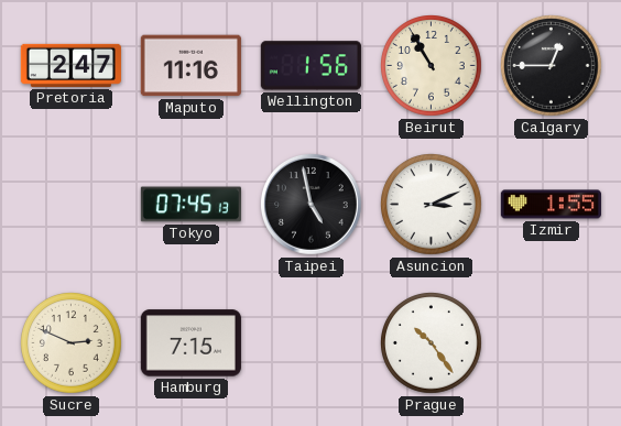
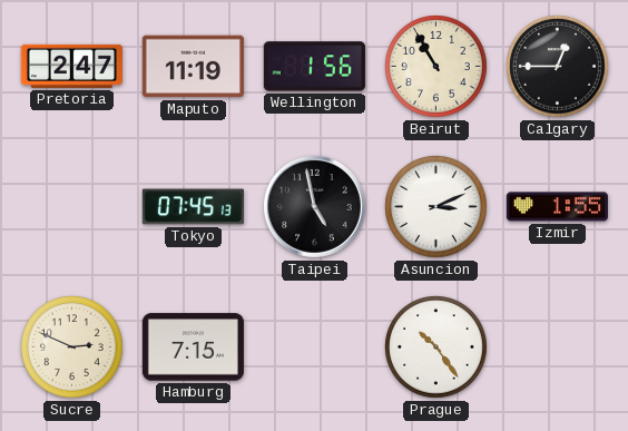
Maputo: 11:16 -> 11:19 (193, 67)
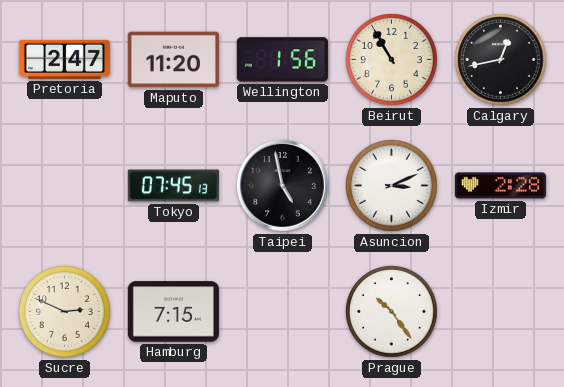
Maputo: 11:19 -> 11:20 (173, 60)
Calgary: 12:45 -> 12:43 (501, 60)
Izmir: 1:55 -> 2:28 (500, 186)
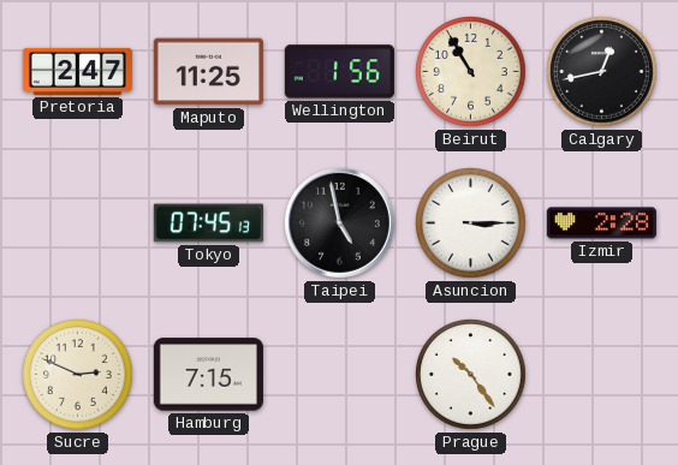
Maputo: 11:20 -> 11:25 (208, 72)
Asuncion: 3:11 -> 3:15 (471, 223)
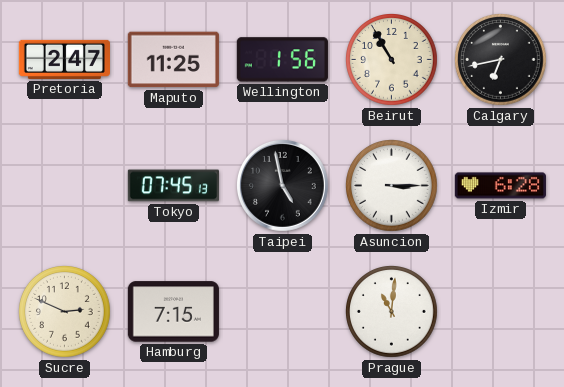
Calgary: 12:43 -> 6:43 (501, 60)
Izmir: 2:28 -> 6:28 (500, 186)
Prague: 10:24 -> 11:01 (392, 312)
